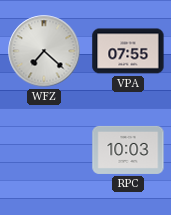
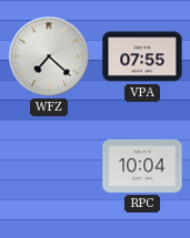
RPC: 10:03 -> 10:04 (142, 166)
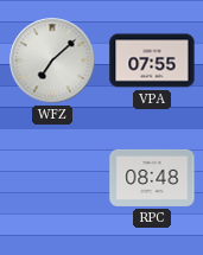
WFZ: 7:22 -> 7:08 (52, 60)
RPC: 10:04 -> 08:48 (152, 178)
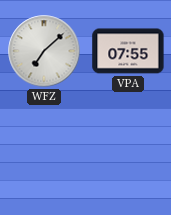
RPC: 08:48 -> none (152, 178)
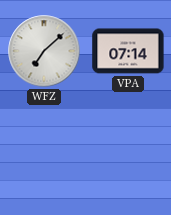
VPA: 07:55 -> 07:14 (128, 51)
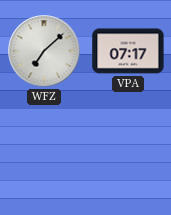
VPA: 07:14 -> 07:17 (128, 51)
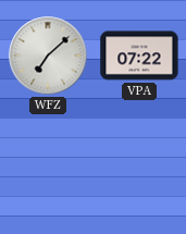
VPA: 07:17 -> 07:22 (139, 56)
